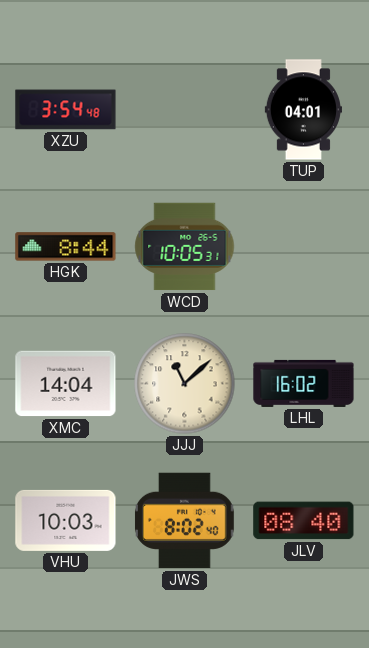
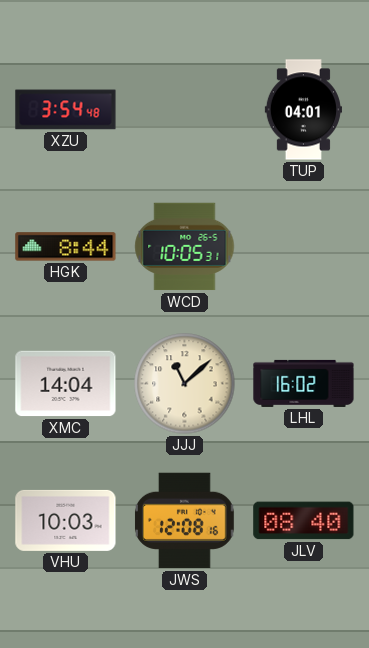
JWS: 8:02 -> 12:08 (185, 521)
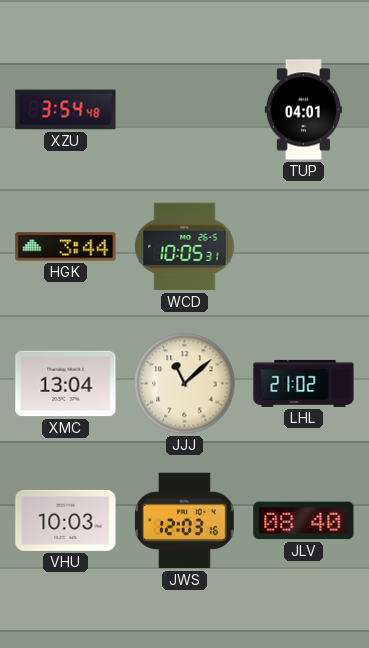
HGK: 8:44 -> 3:44 (66, 247)
XMC: 14:04 -> 13:04 (66, 384)
LHL: 16:02 -> 21:02 (304, 383)
JWS: 12:08 -> 12:03 (185, 521)
